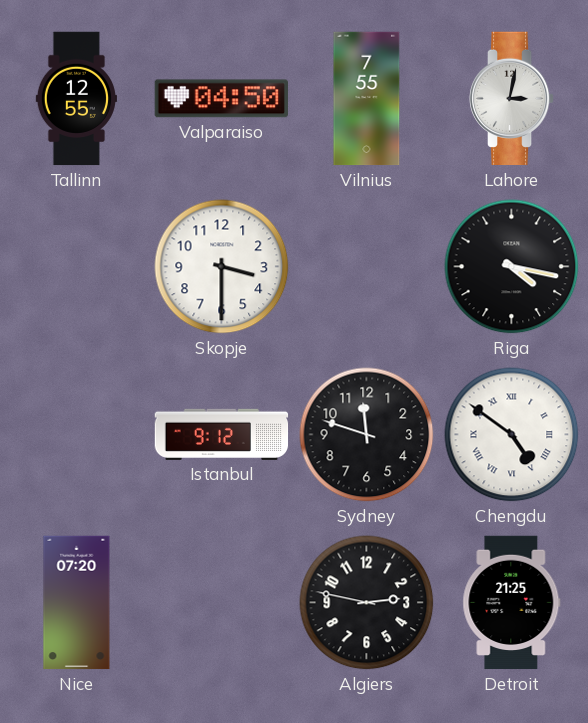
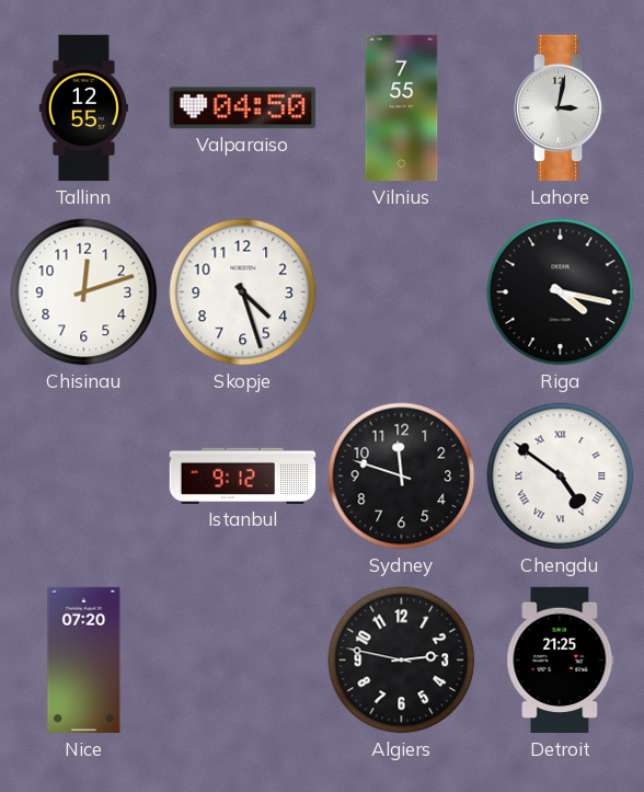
Chisinau: none -> 12:12 (84, 292)
Skopje: 3:30 -> 4:27 (243, 292)
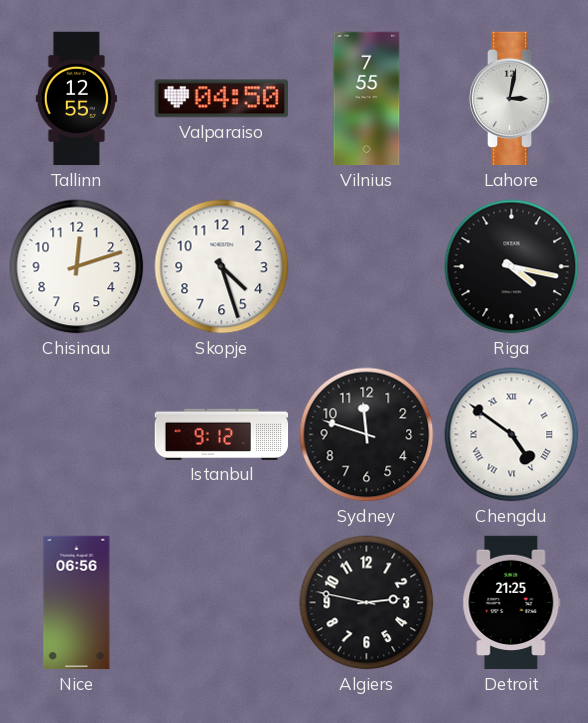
Nice: 07:20 -> 06:56 (77, 603)
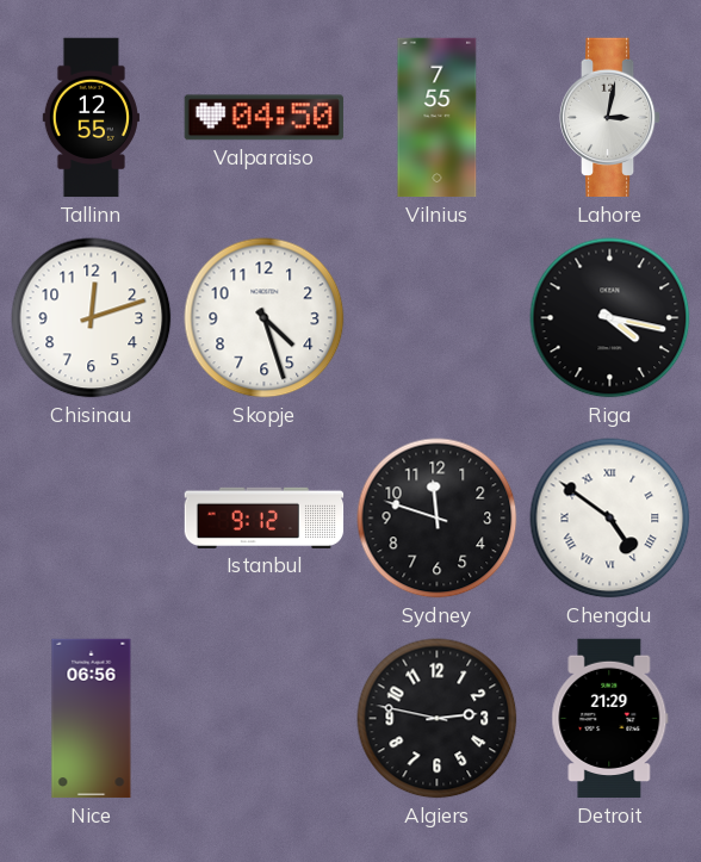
Detroit: 21:25 -> 21:29 (610, 719)
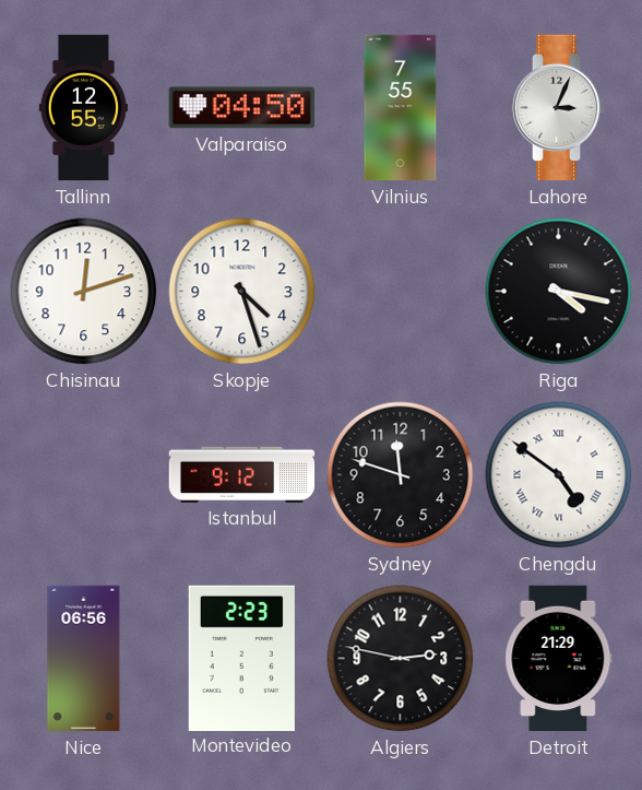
Lahore: 3:02 -> 3:04 (559, 108)
Montevideo: none -> 2:23 (241, 658)
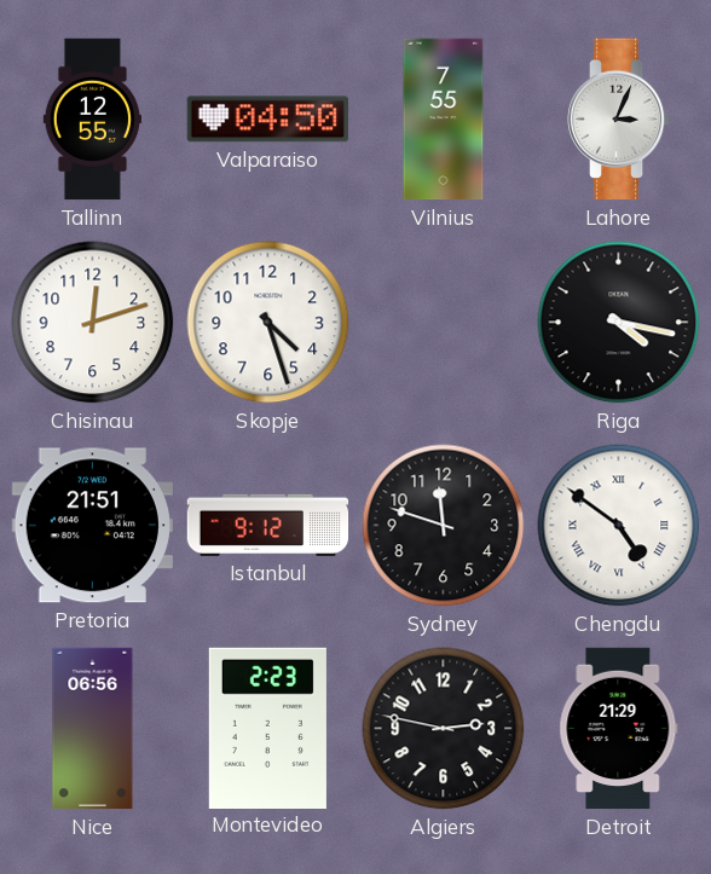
Pretoria: none -> 21:51 (92, 526)
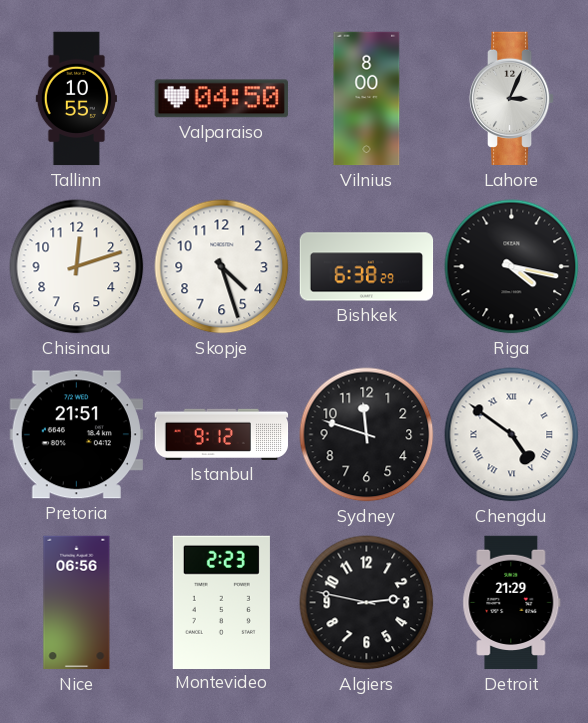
Tallinn: 12:55 -> 10:55 (76, 99)
Vilnius: 7:55 -> 8:00 (367, 99)
Bishkek: none -> 6:38 (367, 267)
